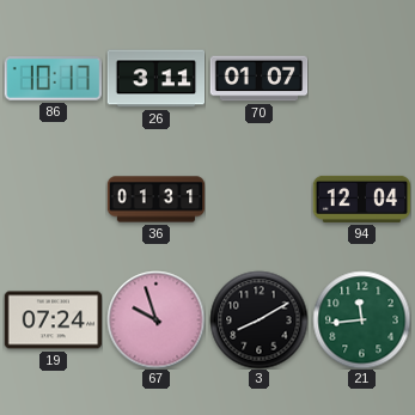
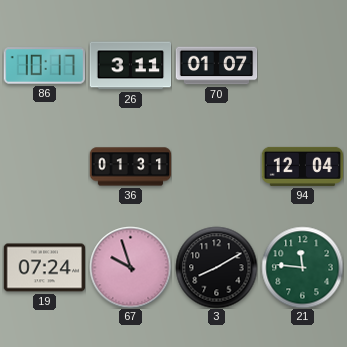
21: 11:44 -> 11:46 (302, 267)
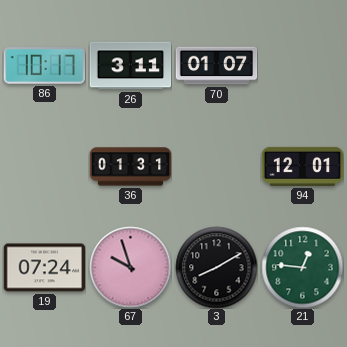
94: 12:04 -> 12:01 (302, 166)
21: 11:46 -> 12:46 (302, 267)
